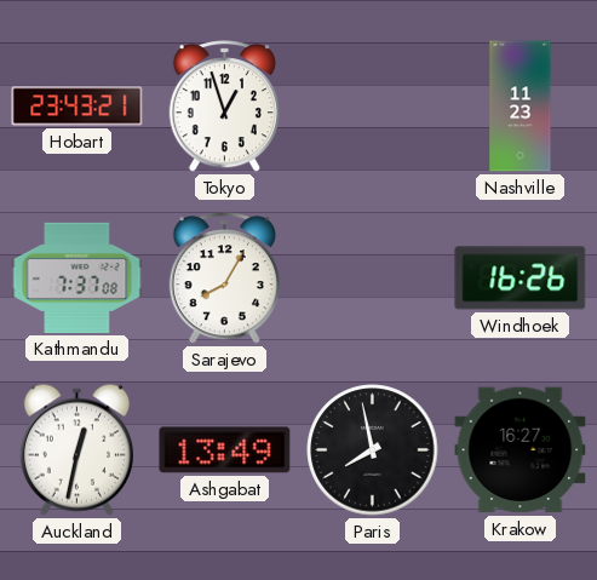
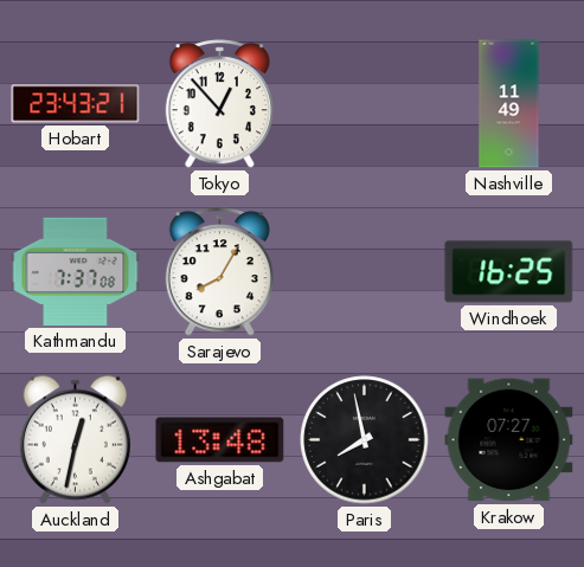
Tokyo: 12:57 -> 12:53 (219, 104)
Nashville: 11:23 -> 11:49 (509, 104)
Windhoek: 16:26 -> 16:25 (509, 272)
Ashgabat: 13:49 -> 13:48 (220, 440)
Krakow: 16:27 -> 07:27 (509, 440)
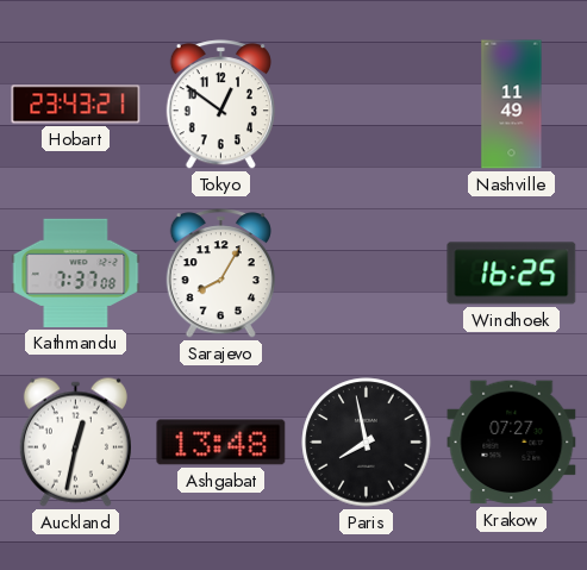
Tokyo: 12:53 -> 12:51 (220, 105)
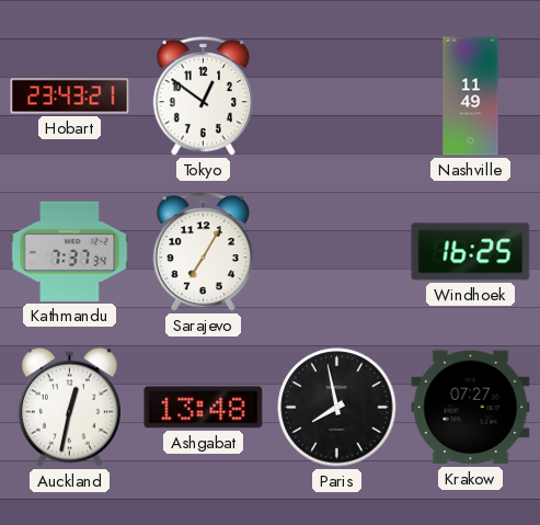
Kathmandu: 7:37:08 -> 7:37:34 (70, 251)
Sarajevo: 8:05 -> 7:05 (203, 252)
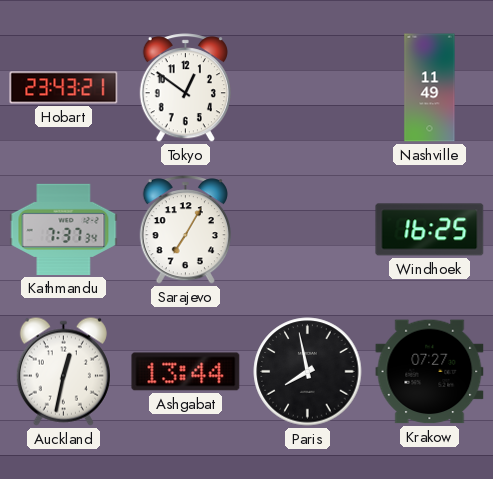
Ashgabat: 13:48 -> 13:44 (186, 372)
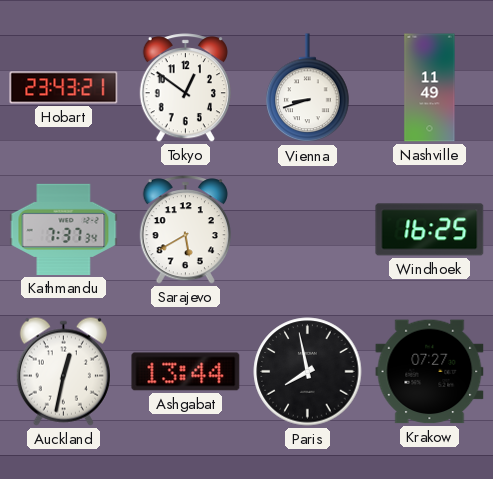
Vienna: none -> 8:42 (308, 88)
Sarajevo: 7:05 -> 5:40 (185, 230)
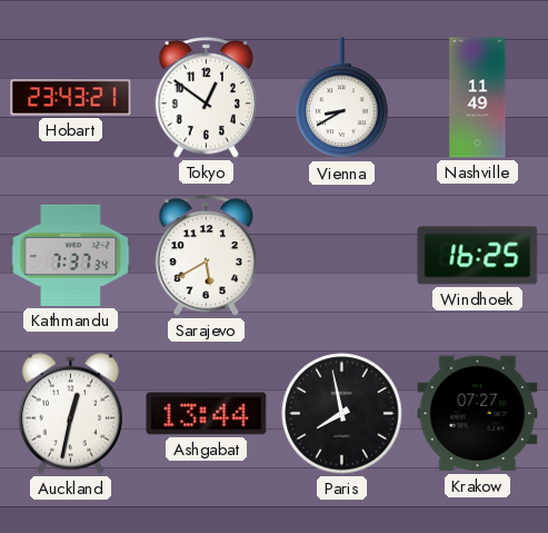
Vienna: 8:42 -> 8:40 (342, 98)
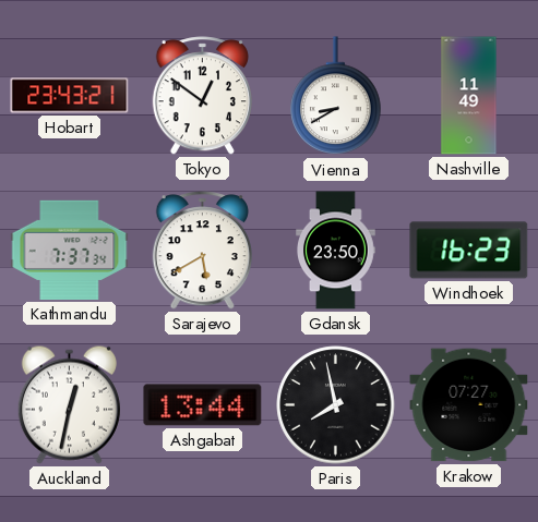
Gdansk: none -> 23:50 (336, 251)
Windhoek: 16:25 -> 16:23 (469, 251)
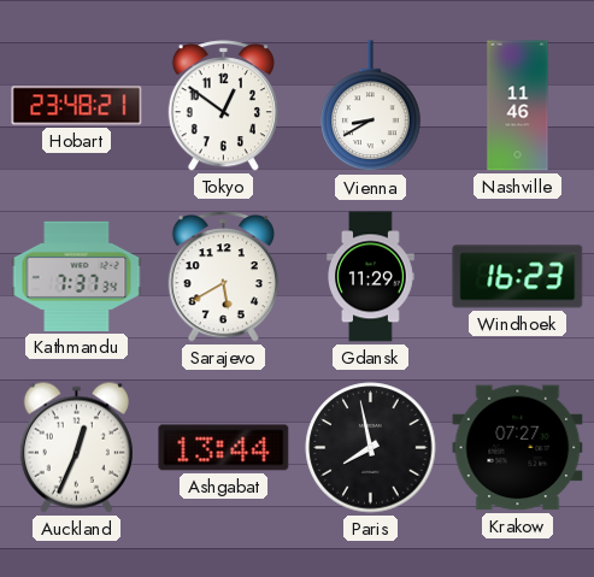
Hobart: 23:43 -> 23:48 (77, 106)
Nashville: 11:49 -> 11:46 (518, 106)
Gdansk: 23:50 -> 11:29 (371, 277)
Auckland: 12:32 -> 12:34 (76, 447)
